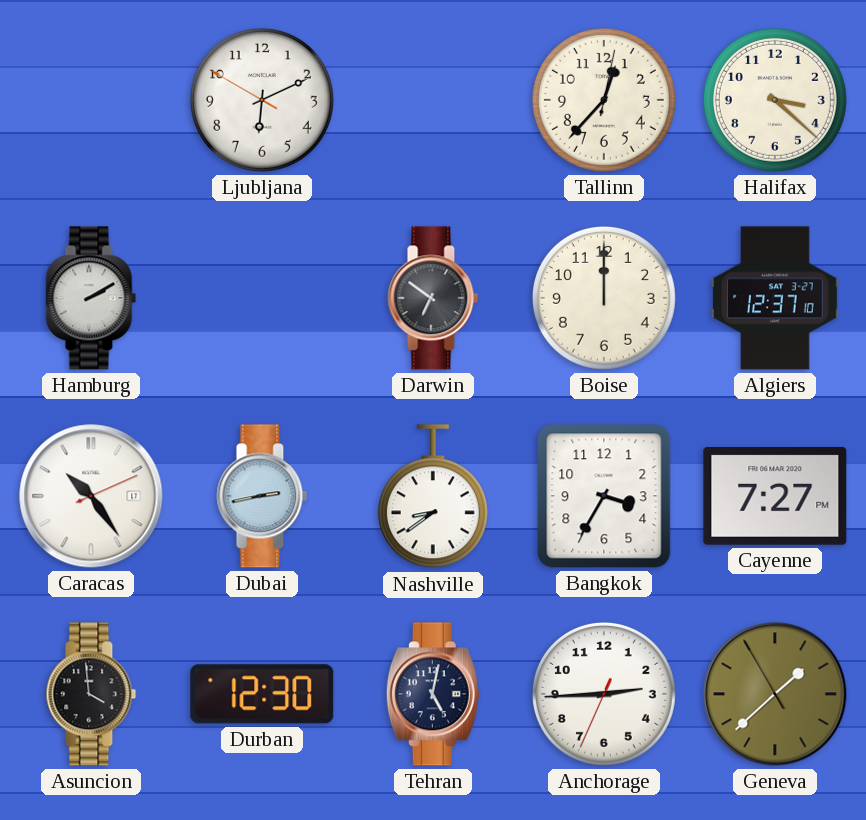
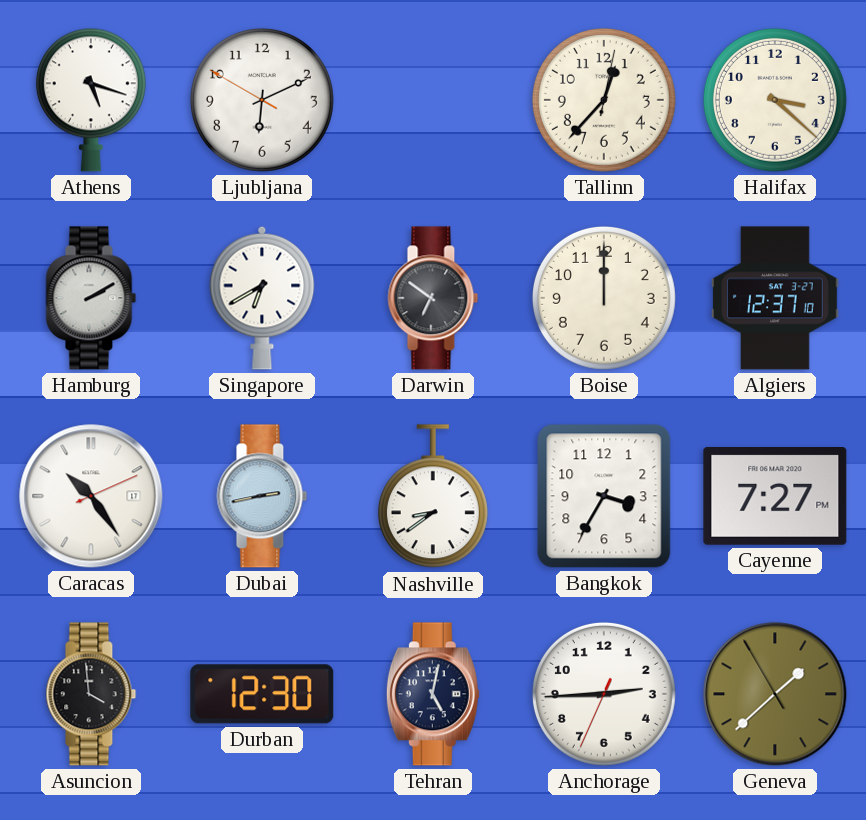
Athens: none -> 5:18 (91, 100)
Singapore: none -> 6:40 (262, 298)
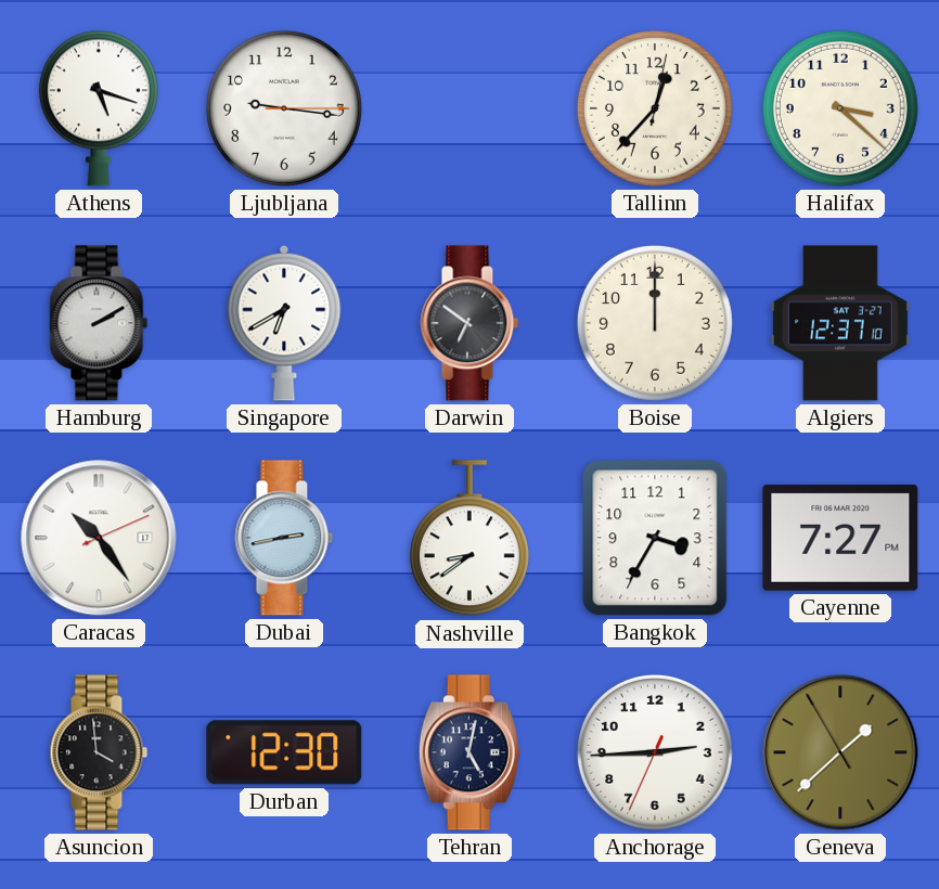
Ljubljana: 6:10 -> 9:16 (284, 108)
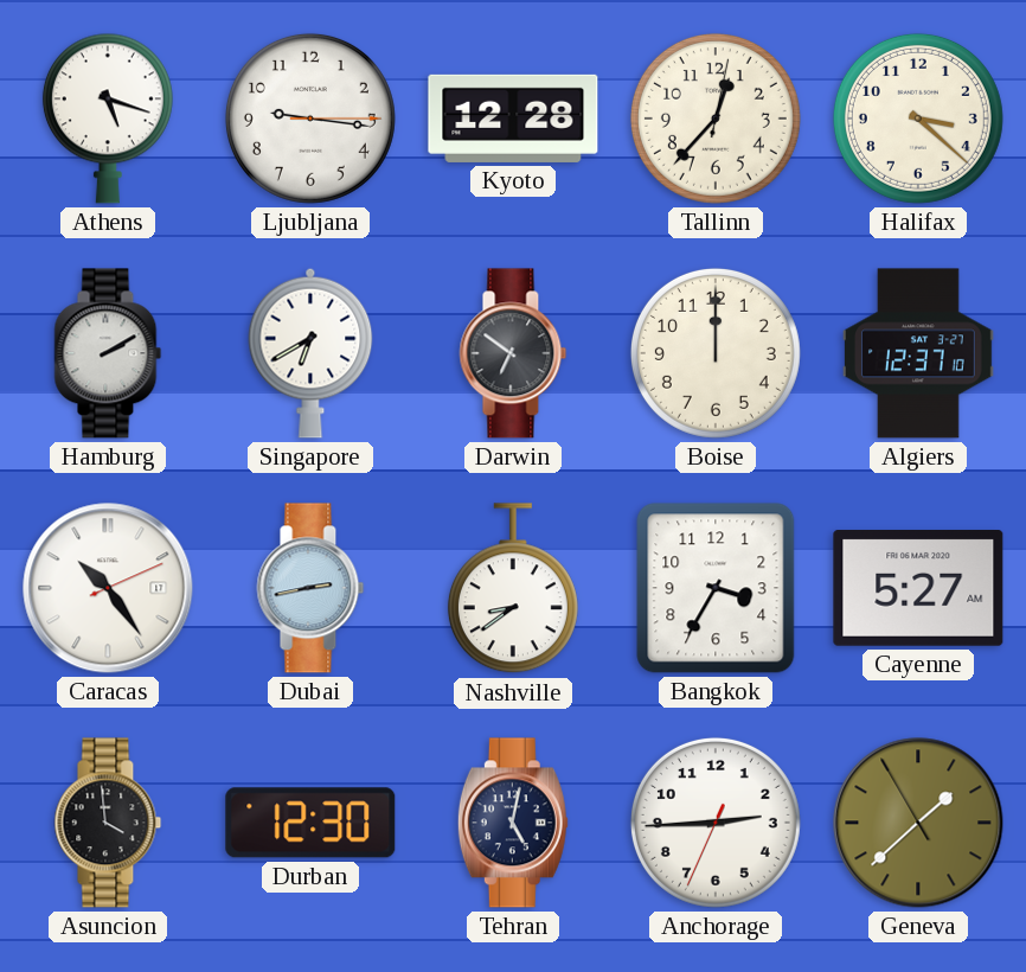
Kyoto: none -> 12:28 (513, 119)
Cayenne: 7:27 -> 5:27 (918, 589)
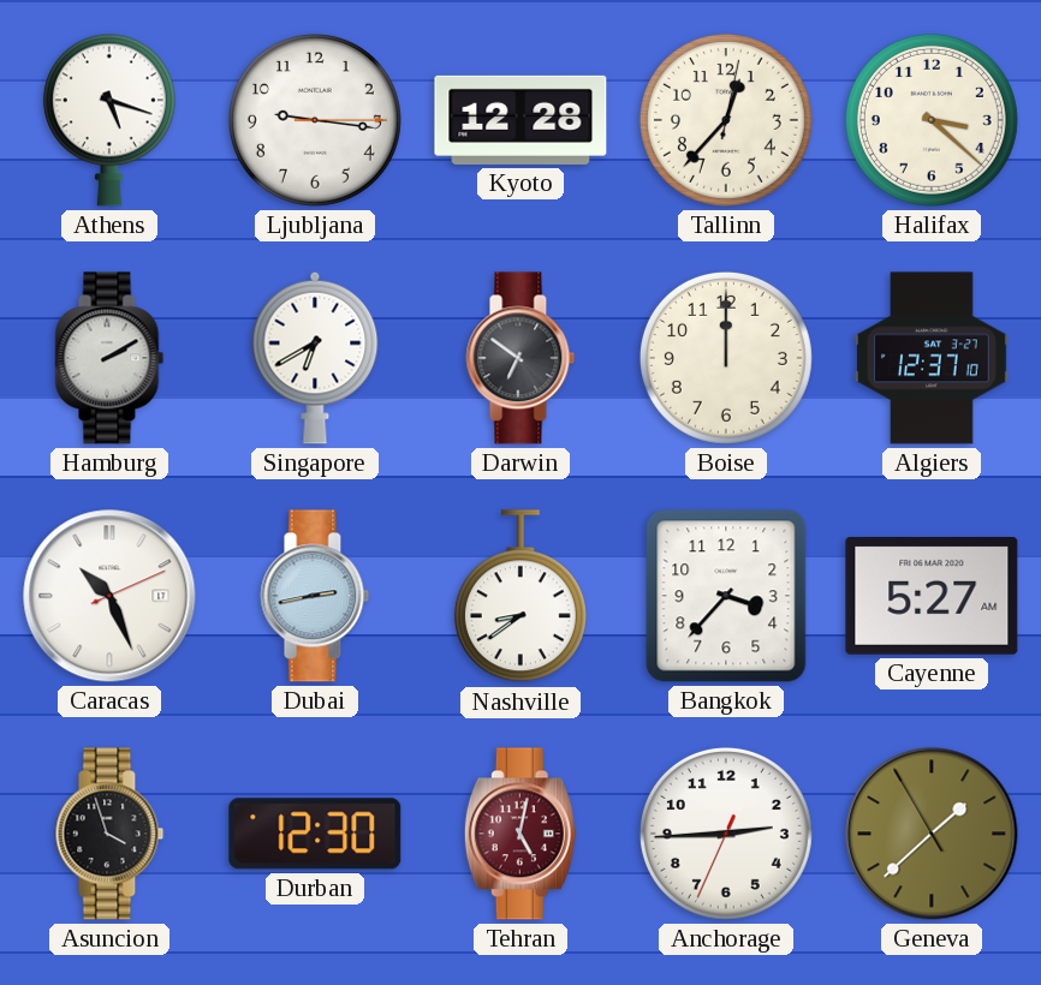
Caracas: 10:24 -> 10:26 (109, 596)
Bangkok: 3:35 -> 3:37 (726, 596)
Asuncion: 3:59 -> 3:57 (109, 834)
Tehran dial: navy -> burgundy (520, 834)
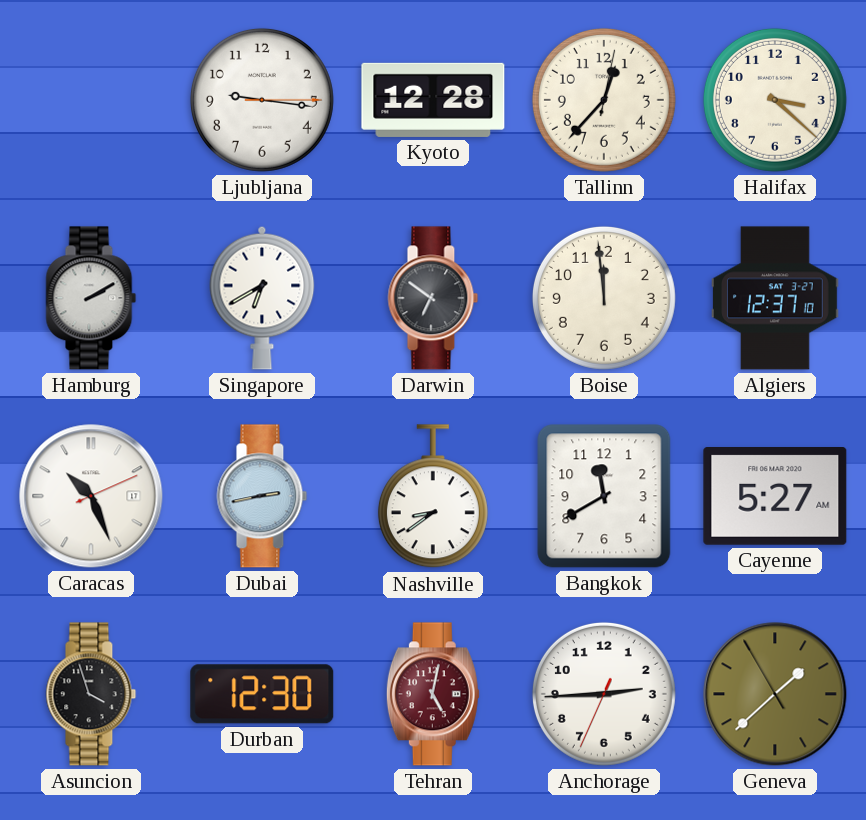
Athens: 5:18 -> none (109, 120)
Boise: 12:00 -> 11:59 (604, 298)
Bangkok: 3:37 -> 11:40 (604, 496)
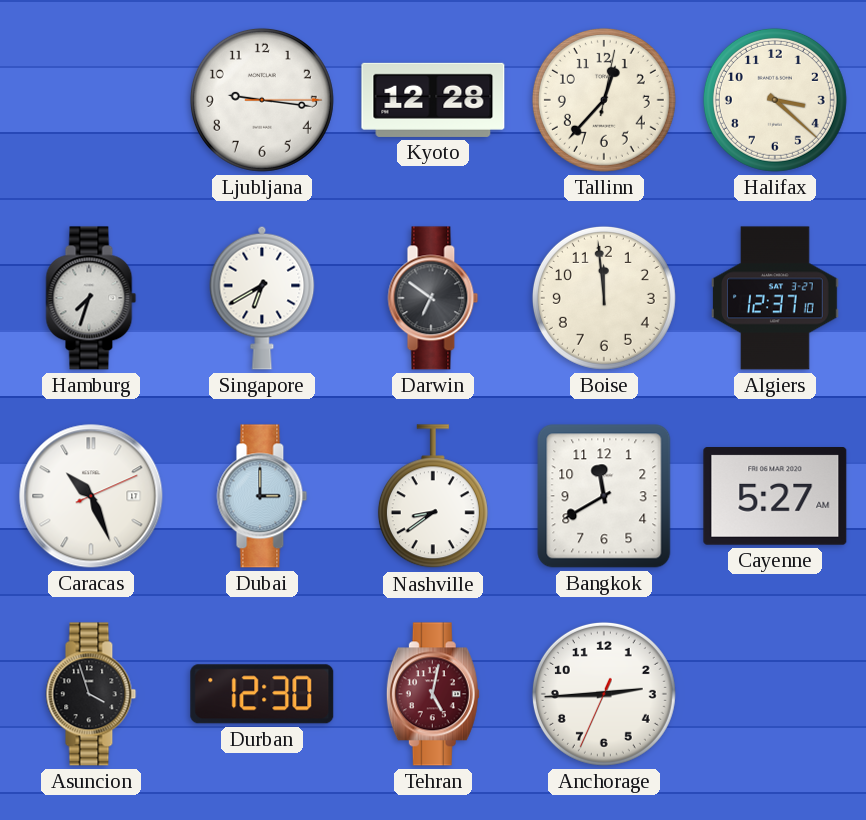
Hamburg: 2:10 -> 7:33 (91, 298)
Dubai: 2:43 -> 3:00 (262, 496)
Geneva: 1:37 -> none (775, 694)
